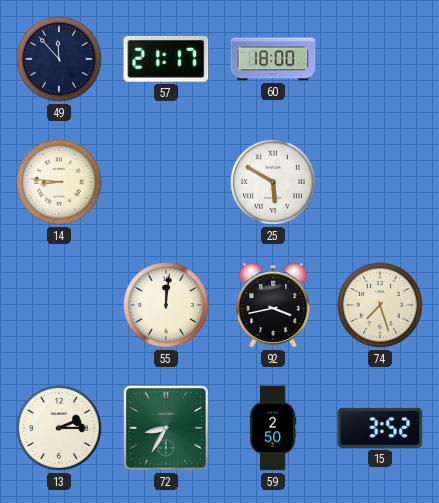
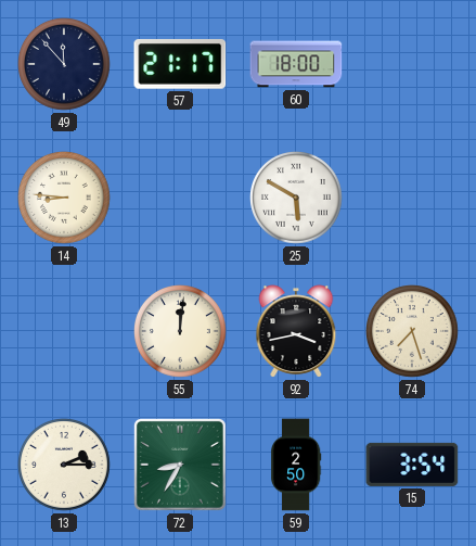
15: 3:52 -> 3:54 (412, 465)
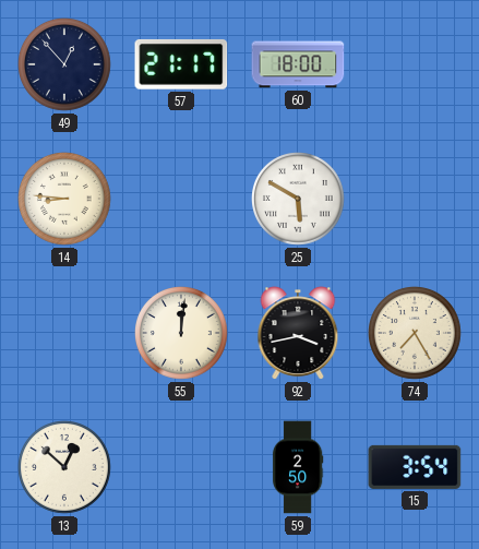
49: 11:53 -> 12:53 (65, 65)
74: 7:27 -> 7:25 (416, 334)
13: 2:15 -> 12:52 (65, 468)
72: 8:35 -> none (180, 465)
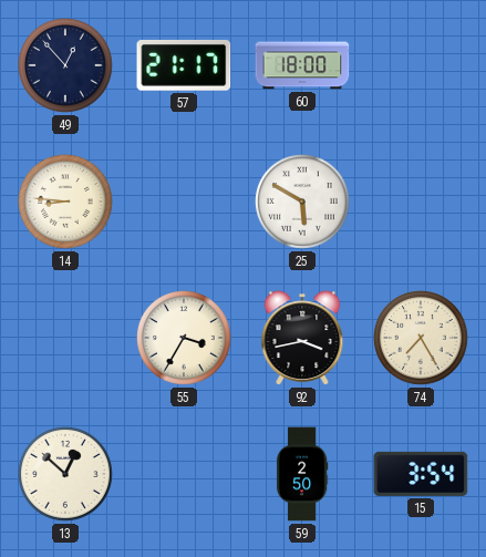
55: 12:01 -> 3:35 (185, 339)
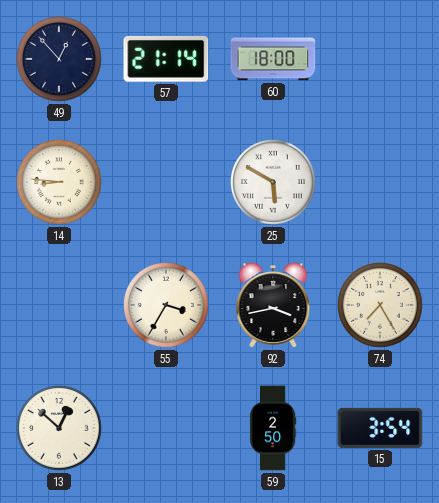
57: 21:17 -> 21:14 (166, 59)
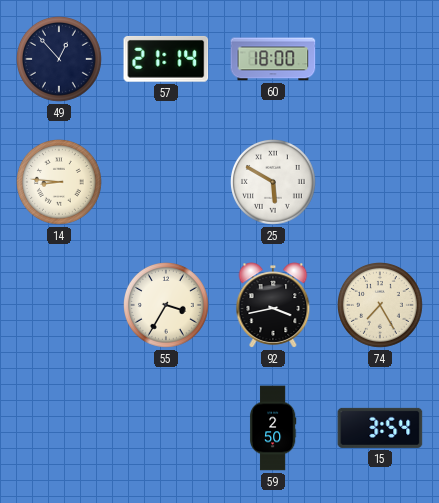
13: 12:52 -> none (60, 429)
